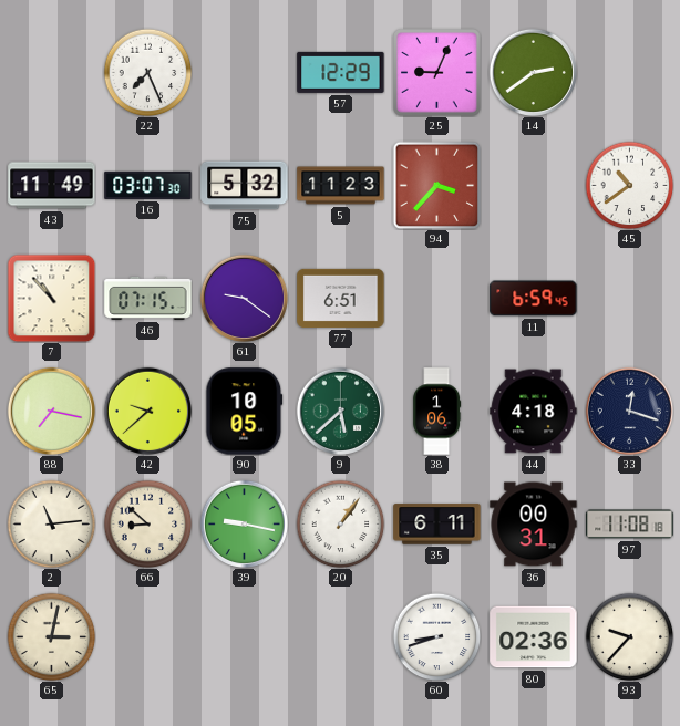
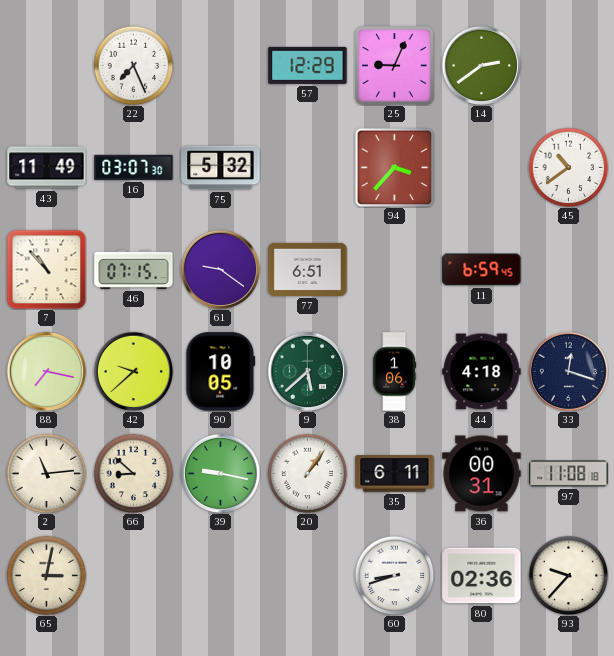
5: 11:23 -> none (341, 186)
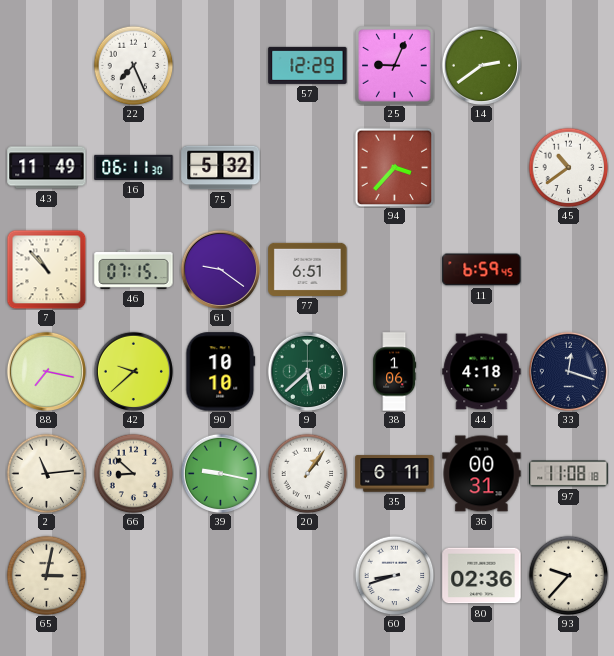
16: 03:07 -> 06:11 (134, 167)
90: 10:05 -> 10:10 (221, 372)
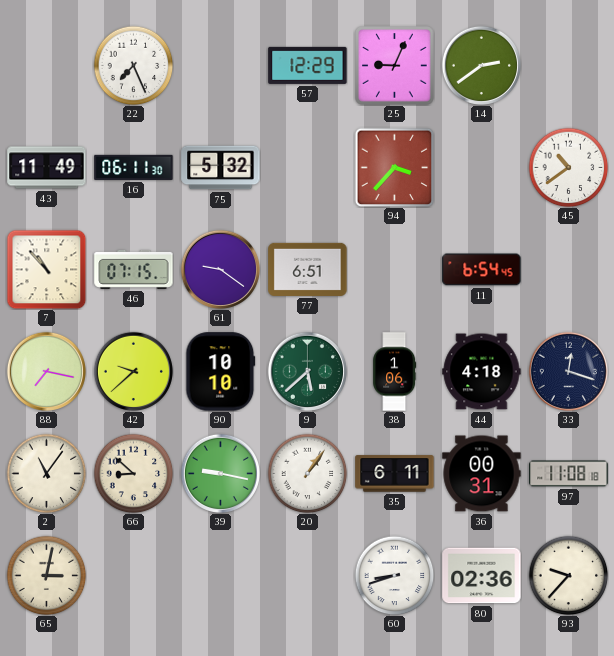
11: 6:59 -> 6:54 (482, 270)
2: 11:14 -> 11:06 (46, 473)
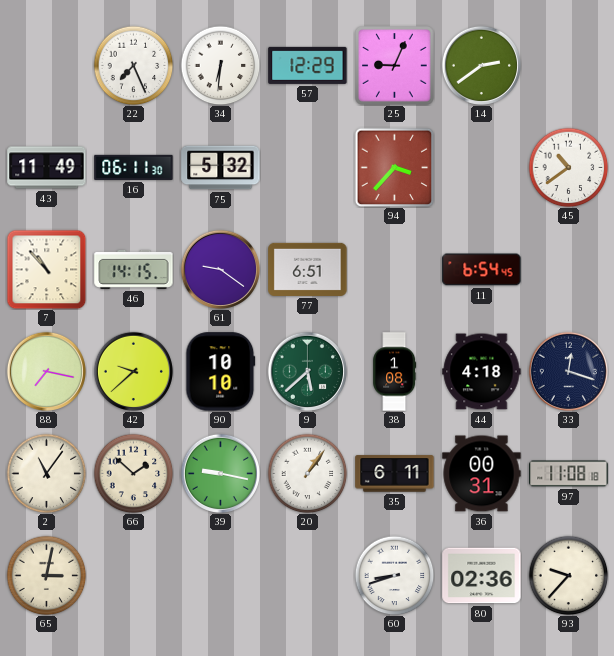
34: none -> 6:31 (220, 65)
46: 07:15 -> 14:15 (134, 269)
38: 1:06 -> 1:08 (395, 372)
66: 8:52 -> 1:52 (133, 473)
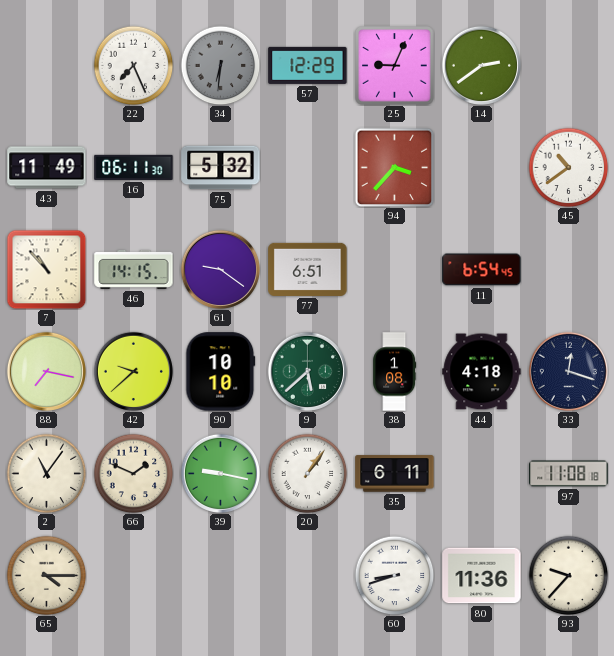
34 dial: white -> grey (220, 65)
66: 1:52 -> 1:49 (133, 473)
36: 00:31 -> none (482, 474)
65: 3:02 -> 4:15 (46, 575)
80: 02:36 -> 11:36 (482, 576)
